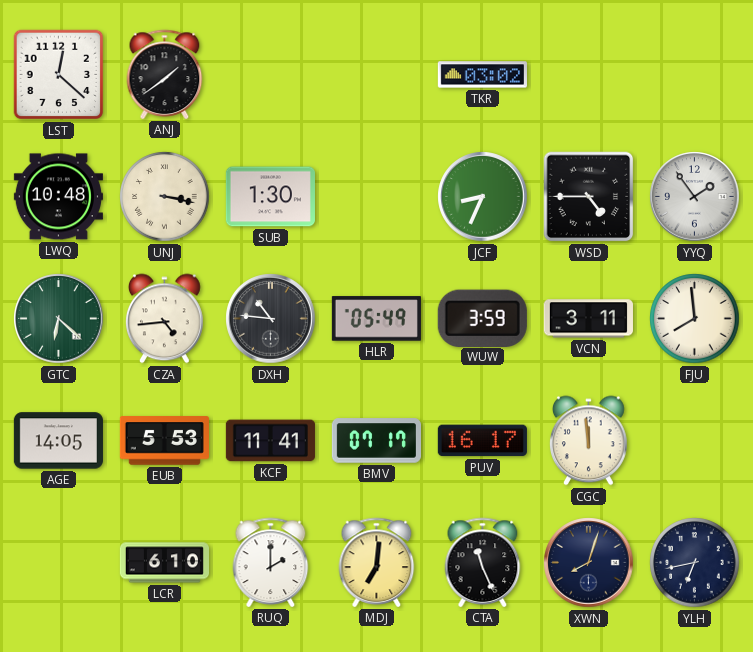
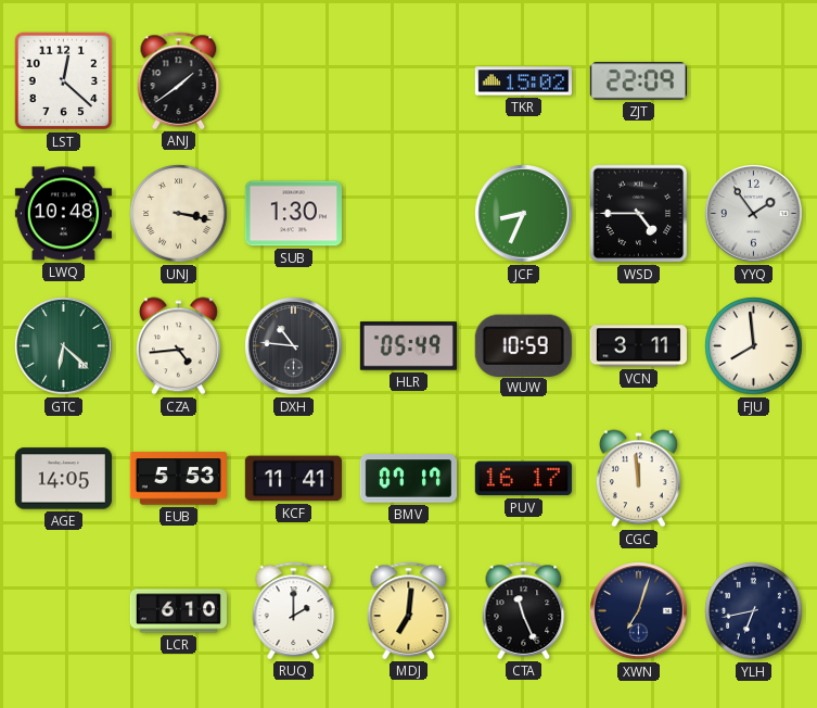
TKR: 03:02 -> 15:02 (523, 81)
ZJT: none -> 22:09 (638, 81)
WUW: 3:59 -> 10:59 (523, 345)
XWN: 8:03 -> 7:03 (639, 611)
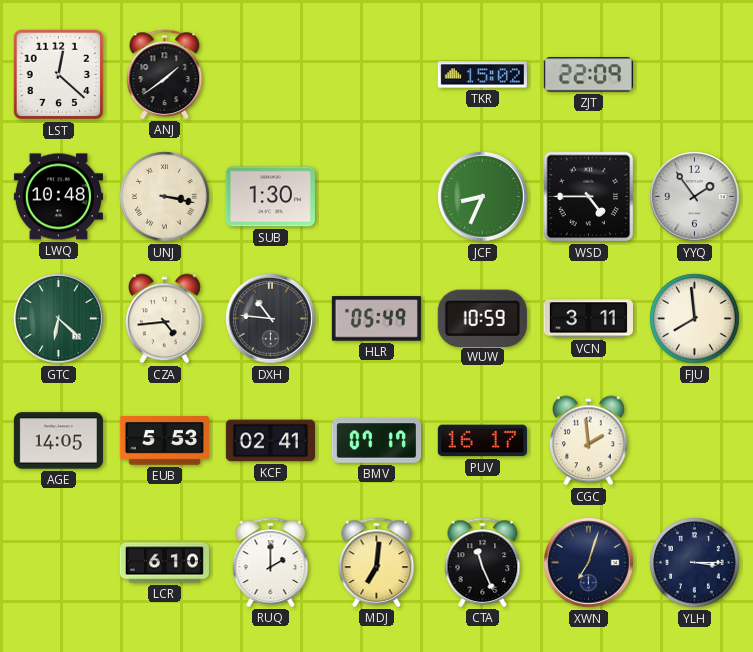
KCF: 11:41 -> 02:41 (270, 441)
CGC: 11:59 -> 1:59 (589, 441)
YLH: 6:43 -> 3:15 (695, 563)
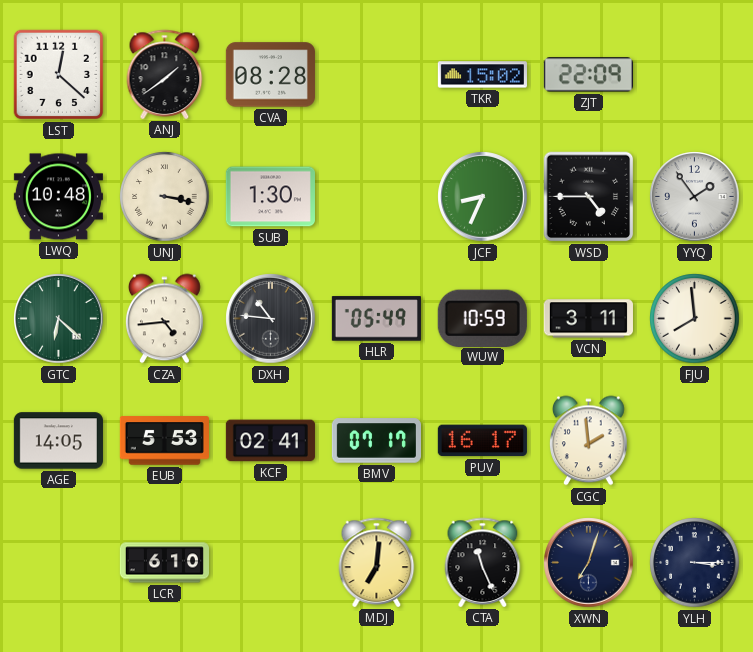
CVA: none -> 08:28 (270, 75)
RUQ: 2:00 -> none (271, 562)
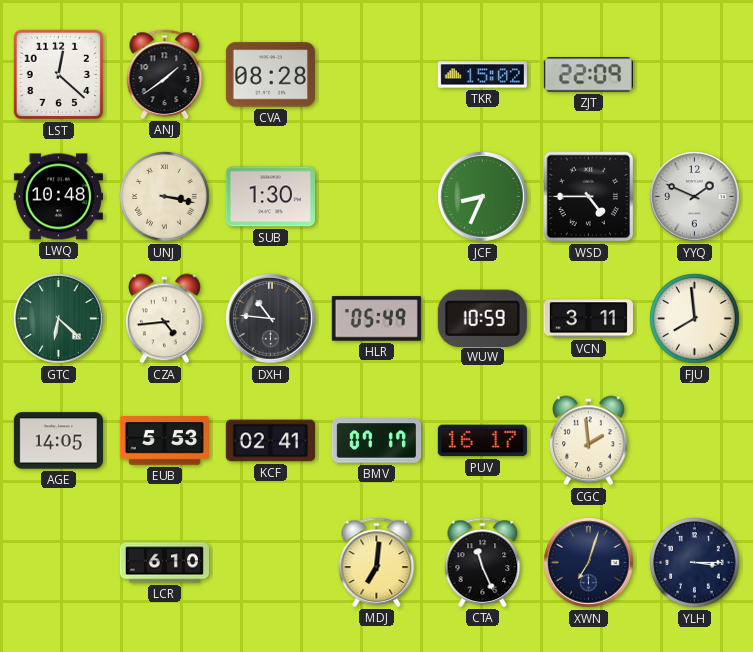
YYQ: 1:54 -> 1:49 (695, 197)
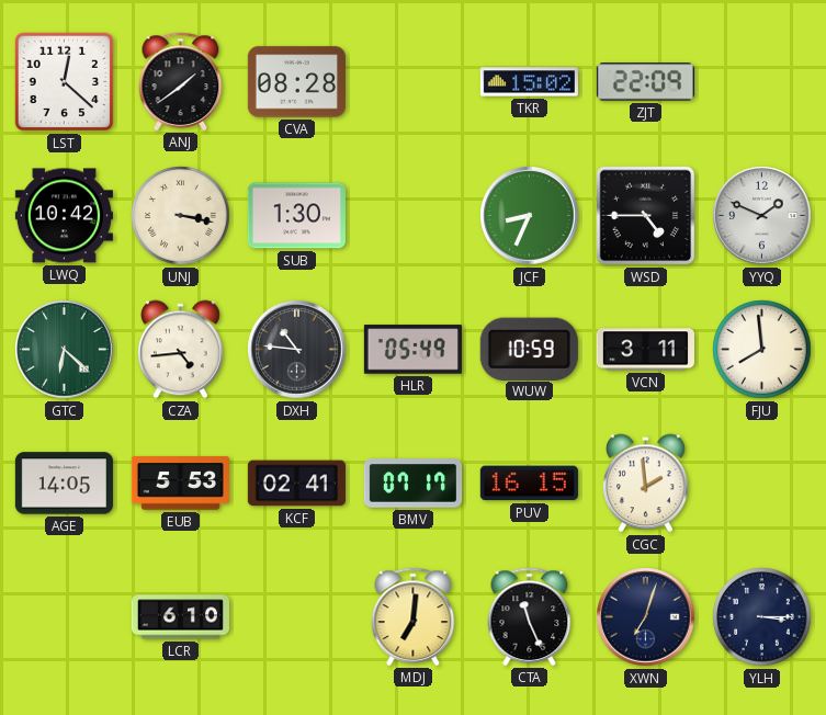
LWQ: 10:48 -> 10:42 (64, 216)
PUV: 16:17 -> 16:15 (529, 484)
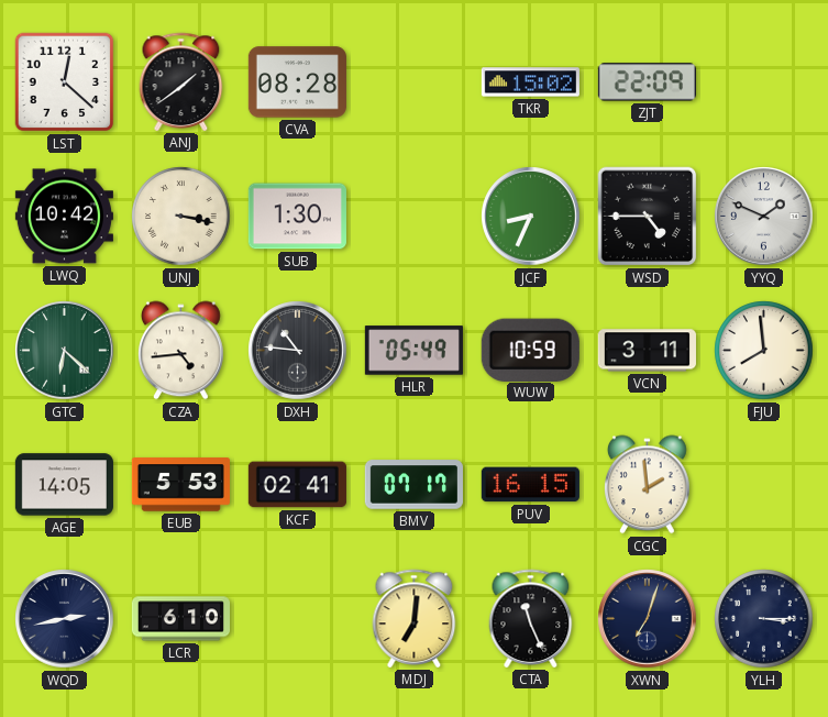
WQD: none -> 2:43 (65, 619)
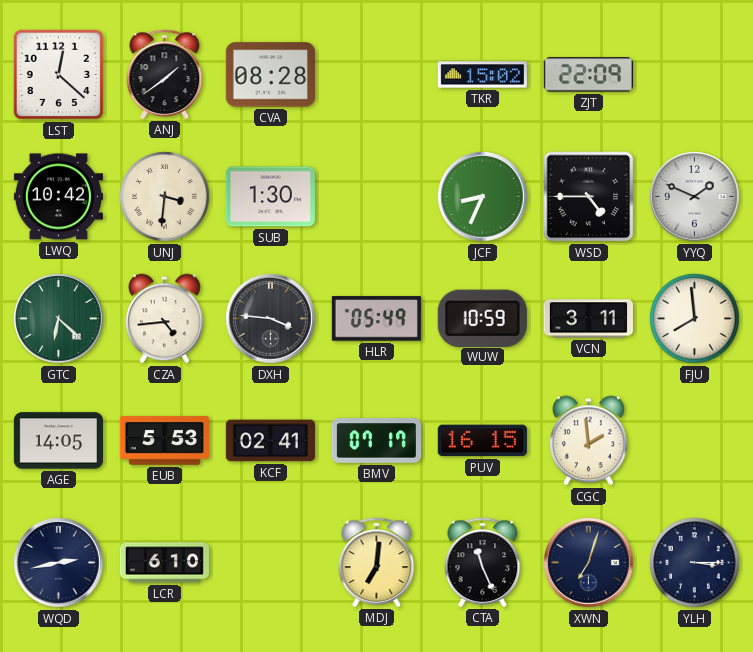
UNJ: 3:17 -> 3:31 (165, 197)
DXH: 10:46 -> 3:46 (271, 319)
